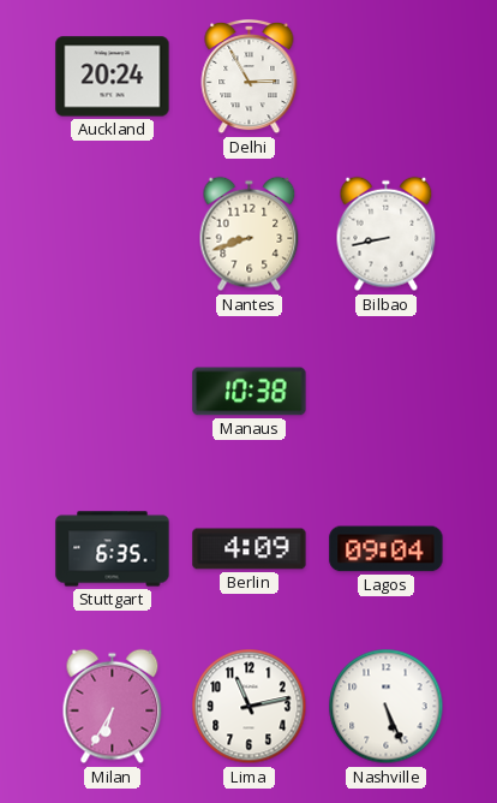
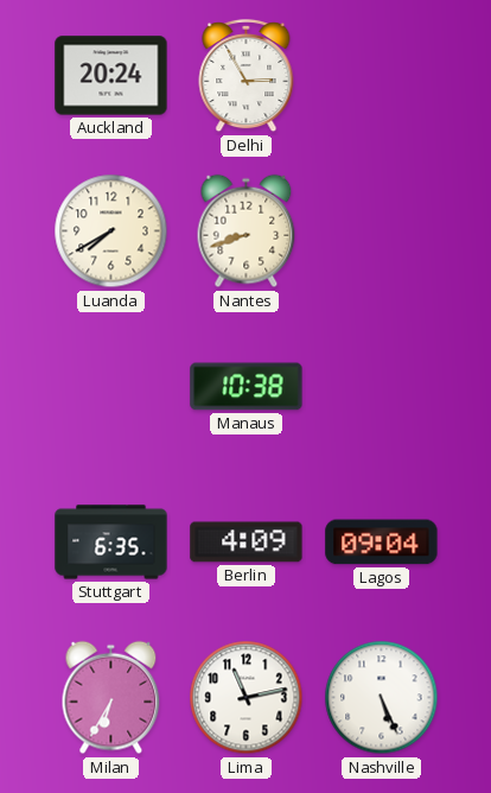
Luanda: none -> 7:40 (111, 231)
Bilbao: 8:43 -> none (387, 234)
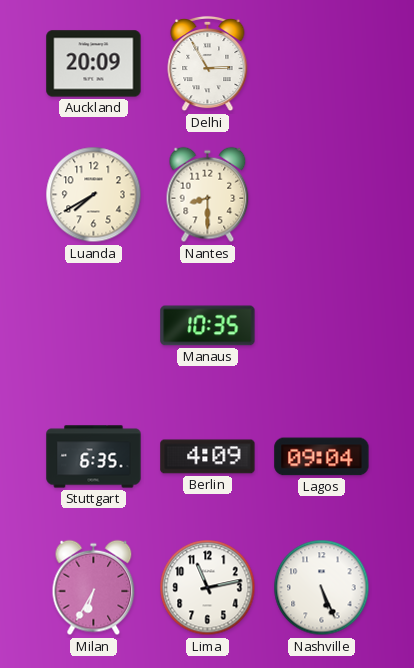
Auckland: 20:24 -> 20:09 (94, 64)
Nantes: 8:42 -> 8:30 (208, 195)
Manaus: 10:38 -> 10:35 (208, 326)
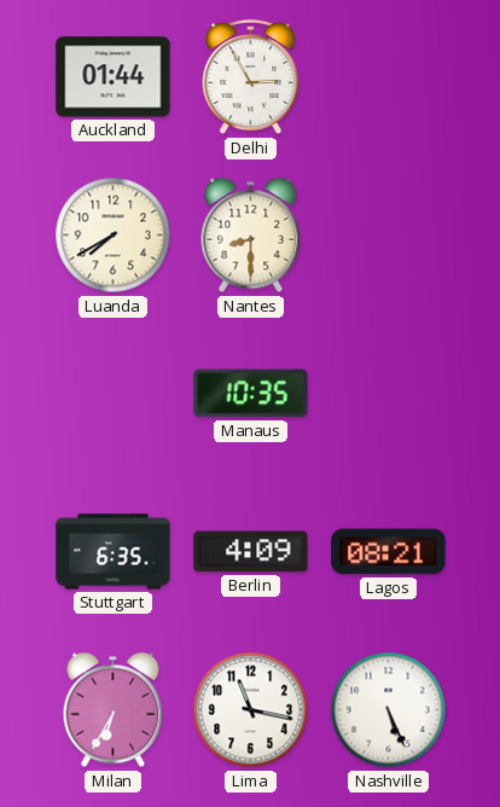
Auckland: 20:09 -> 01:44 (114, 77)
Lagos: 09:04 -> 08:21 (389, 552)
Lima: 11:13 -> 11:17 (251, 710)
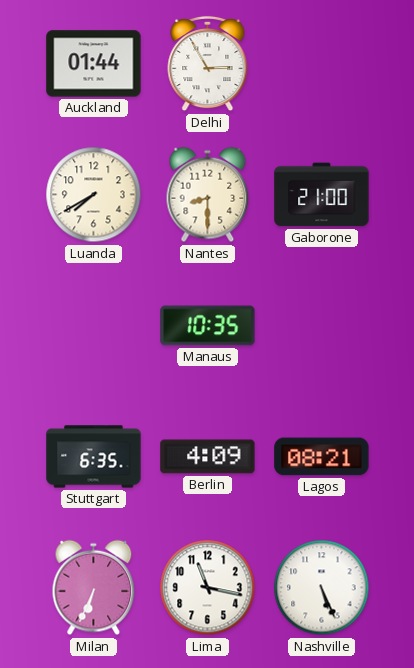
Gaborone: none -> 21:00 (322, 195)
Milan: 6:35 -> 6:34 (94, 588)
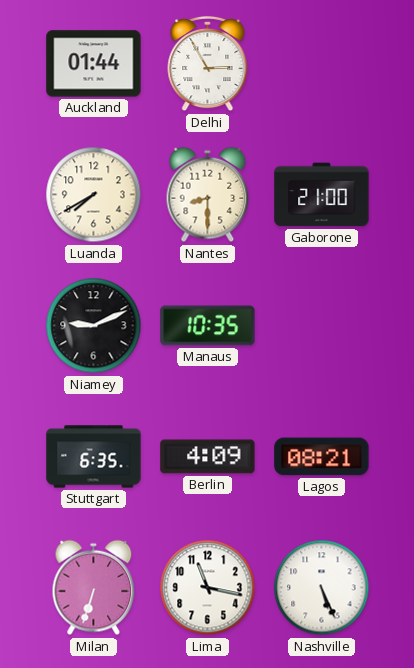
Niamey: none -> 9:11 (94, 326)
Milan: 6:34 -> 6:33 (94, 588)
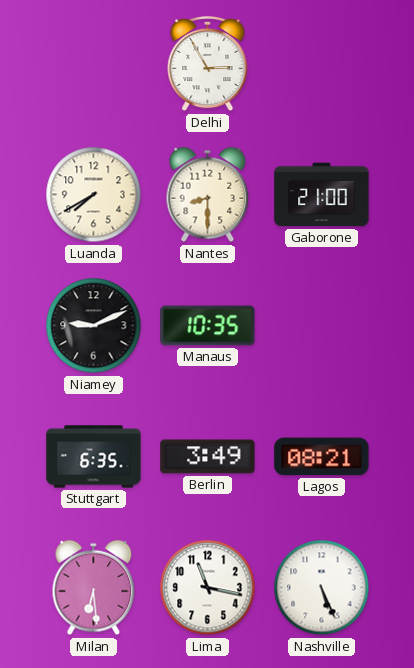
Auckland: 01:44 -> none (94, 64)
Berlin: 4:09 -> 3:49 (208, 457)
Milan: 6:33 -> 6:29 (94, 588)
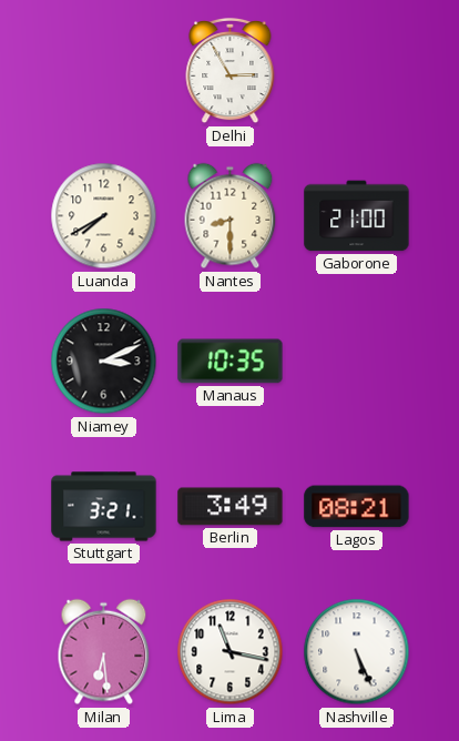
Niamey: 9:11 -> 3:11 (104, 362)
Stuttgart: 6:35 -> 3:21 (104, 507)
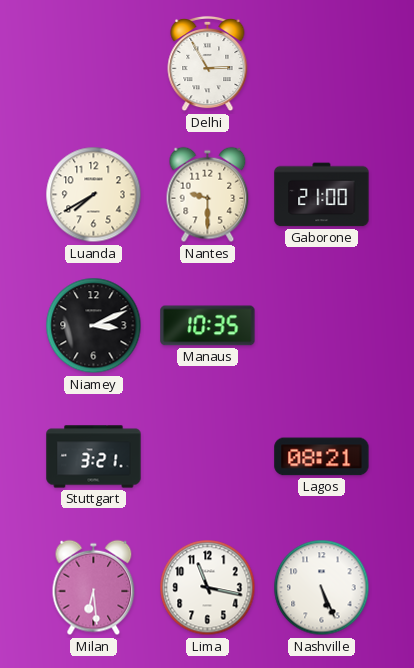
Nantes: 8:30 -> 9:30 (208, 195)
Berlin: 3:49 -> none (231, 507)
